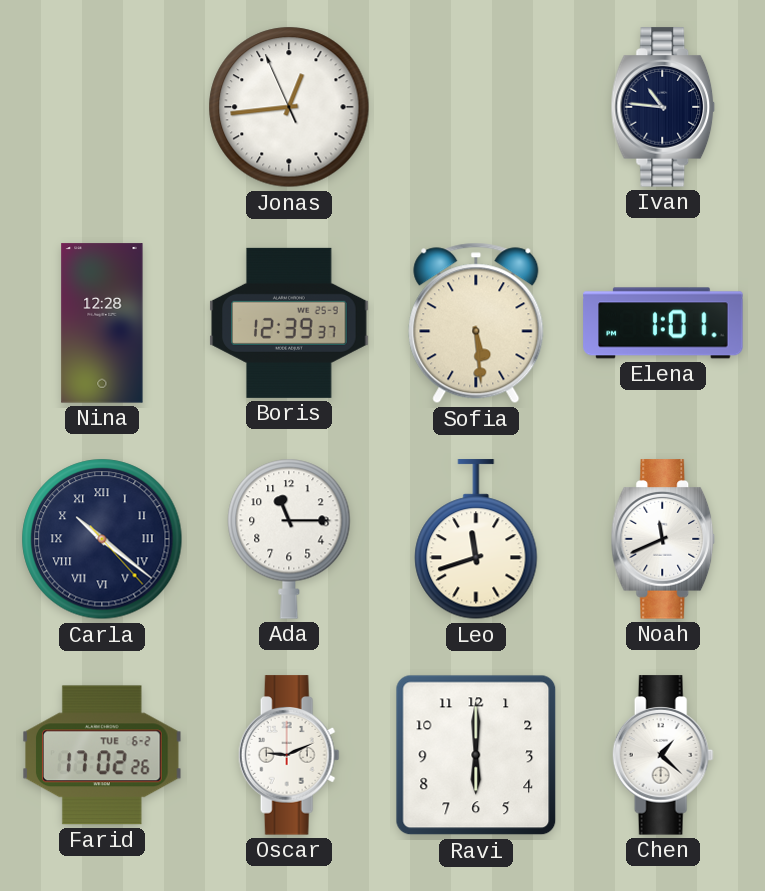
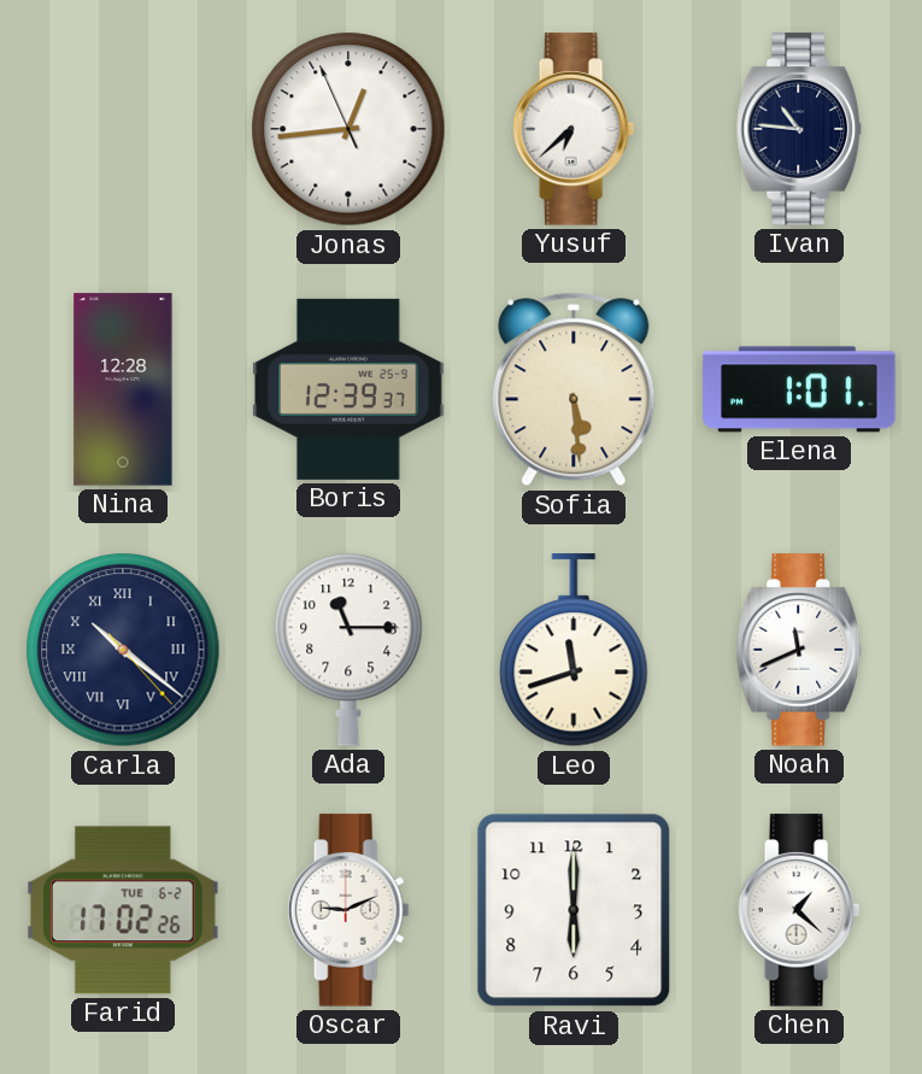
Yusuf: none -> 6:38 (574, 129)
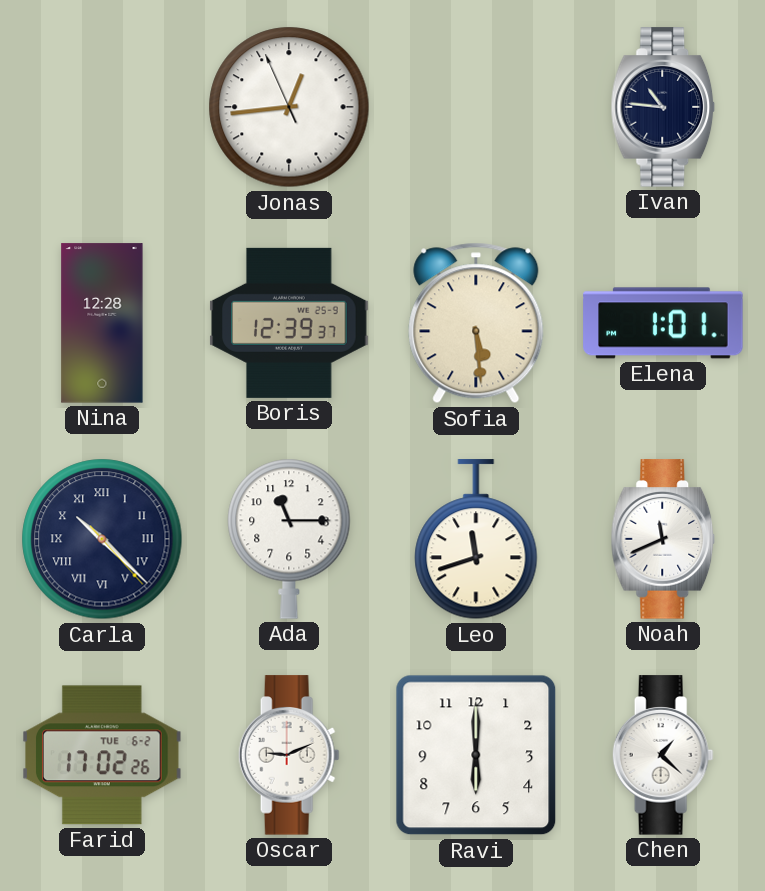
Yusuf: 6:38 -> none (574, 129)
Carla: 10:21 -> 10:22 (102, 539)
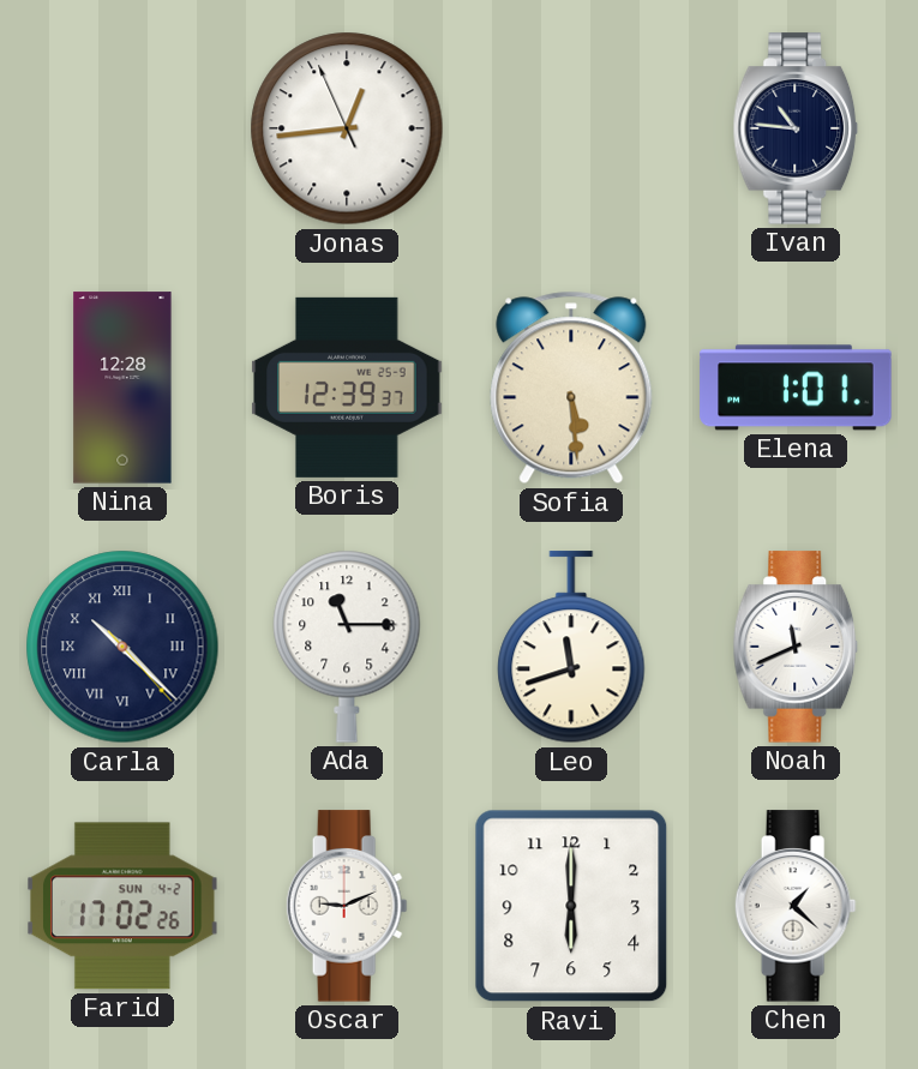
Farid date: TUE 6-2 -> SUN 4-2 (122, 906)
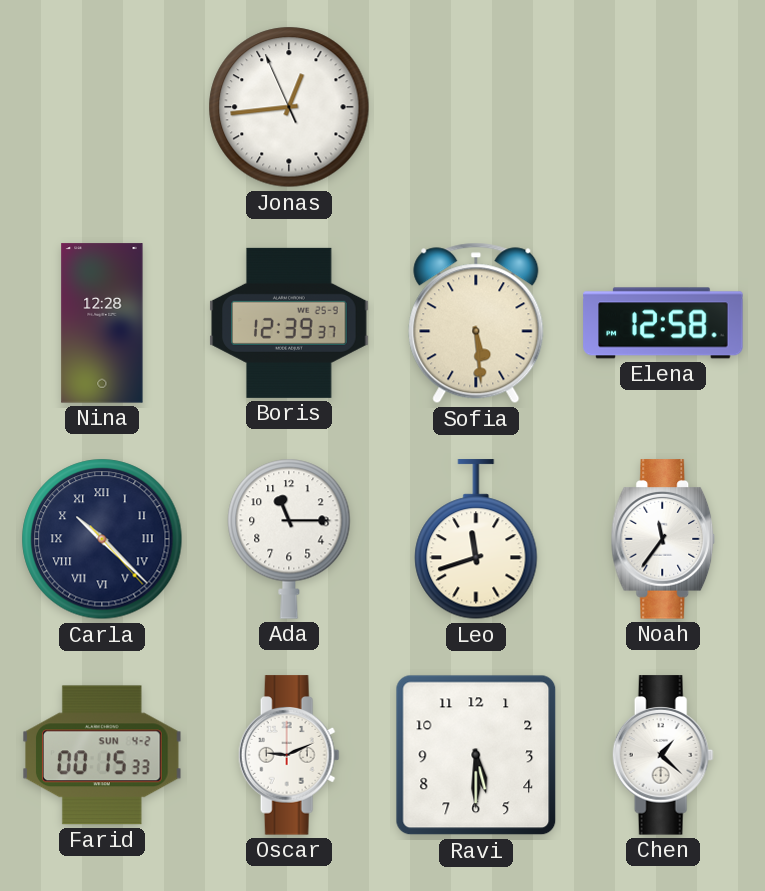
Ivan: 10:46 -> none (796, 128)
Elena: 1:01 -> 12:58 (663, 323)
Noah: 11:41 -> 11:36 (663, 539)
Farid: 17:02 -> 00:15 (102, 755)
Ravi: 6:00 -> 5:30 (476, 755)
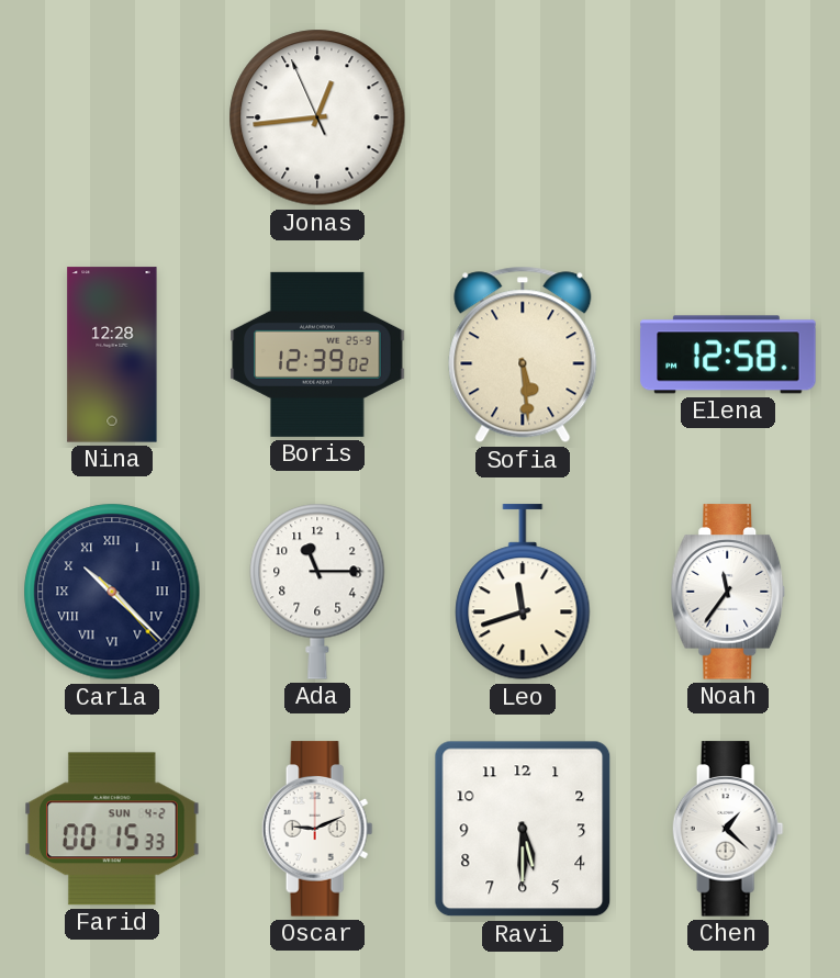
Boris: 12:39:37 -> 12:39:02 (317, 355)
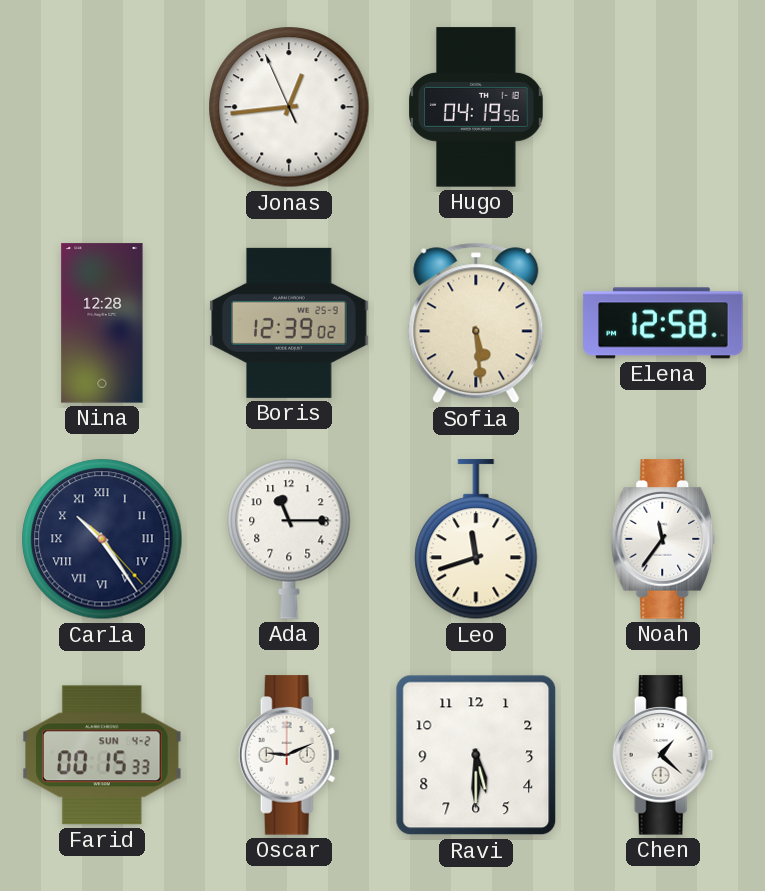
Hugo: none -> 04:19 (476, 107)
Carla: 10:22 -> 10:24 (102, 539)
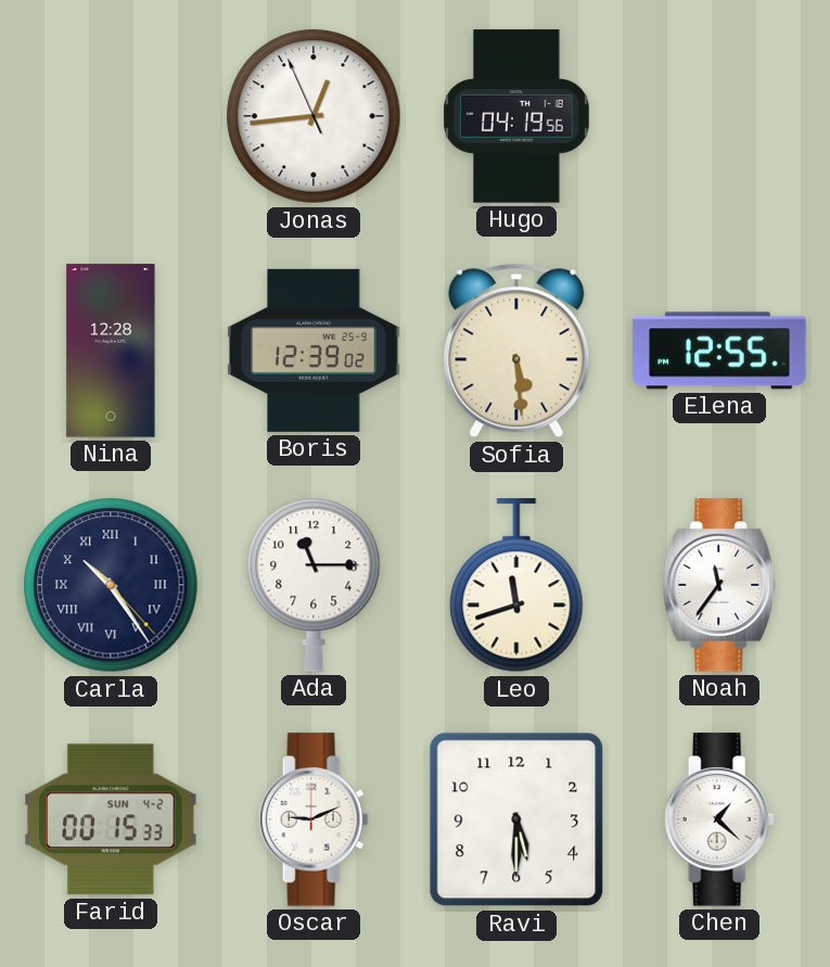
Elena: 12:58 -> 12:55 (719, 351)
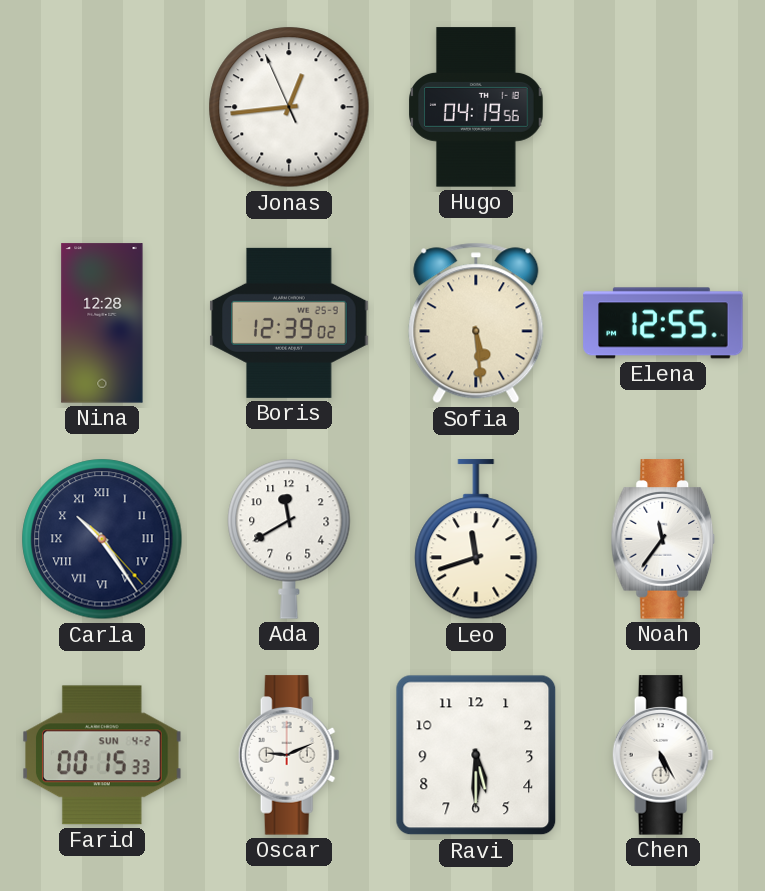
Ada: 11:15 -> 11:40 (289, 539)
Chen: 1:22 -> 5:25 (663, 755)
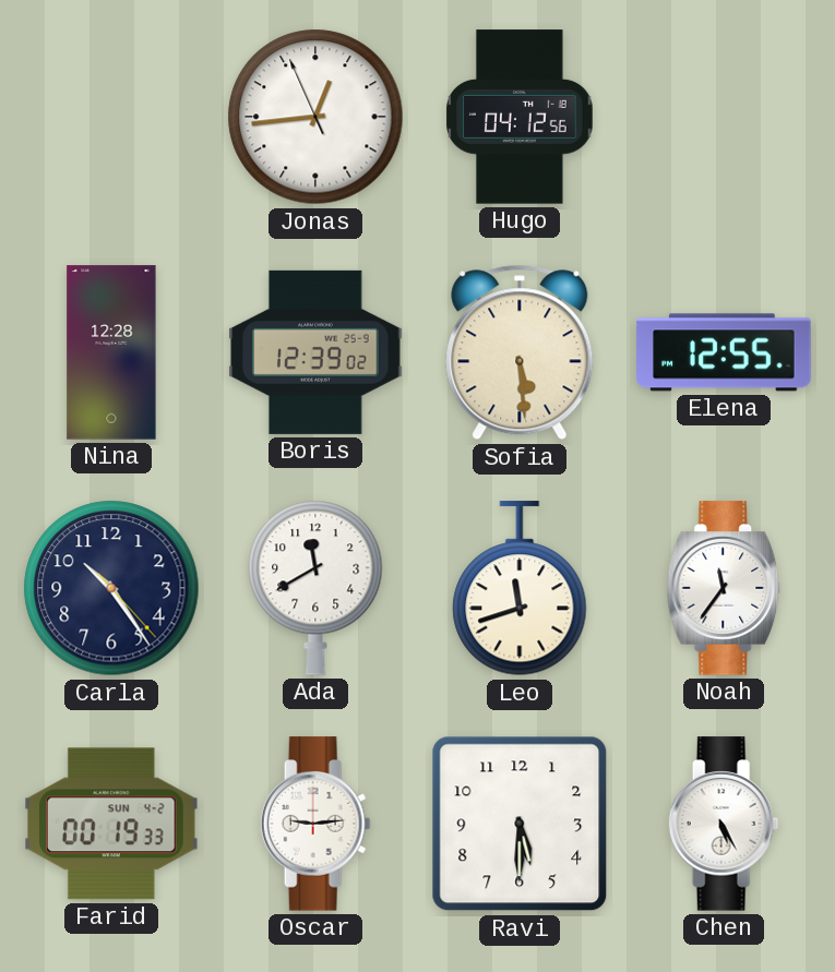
Hugo: 04:19 -> 04:12 (520, 117)
Carla numerals: Roman -> Arabic (111, 588)
Farid: 00:15 -> 00:19 (111, 824)
Oscar: 9:11 -> 9:14 (315, 824)
